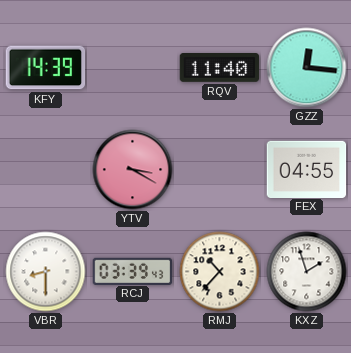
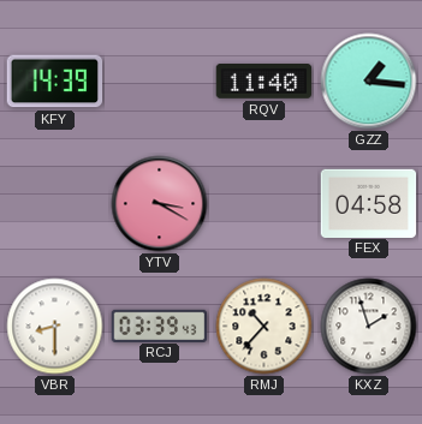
GZZ: 12:16 -> 1:16 (369, 82)
FEX: 04:55 -> 04:58 (369, 203)
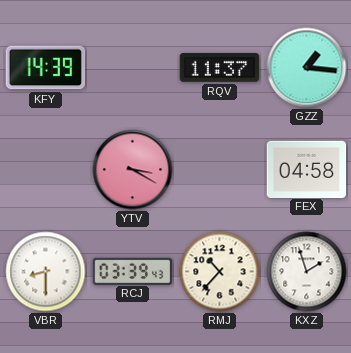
RQV: 11:40 -> 11:37 (220, 68)
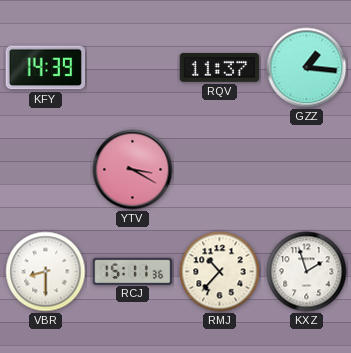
FEX: 04:58 -> none (307, 169)
RCJ: 03:39 -> 15:11 (133, 271)
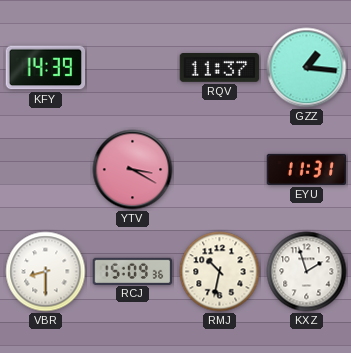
EYU: none -> 11:31 (307, 169)
RCJ: 15:11 -> 15:09 (133, 271)
RMJ: 10:37 -> 10:32 (220, 272)
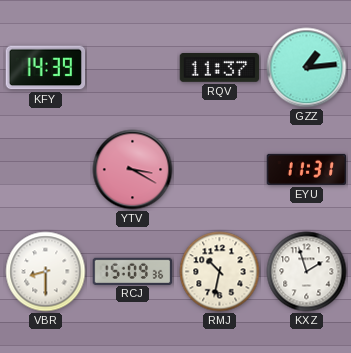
GZZ: 1:16 -> 1:14 (307, 68)
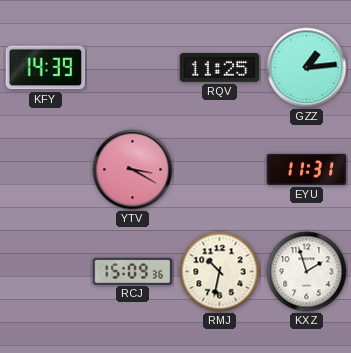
RQV: 11:37 -> 11:25 (220, 68)
VBR: 8:30 -> none (46, 272)
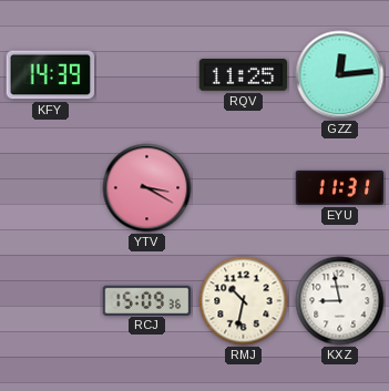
GZZ: 1:14 -> 12:14 (340, 75)
KXZ: 1:57 -> 8:58 (340, 301)
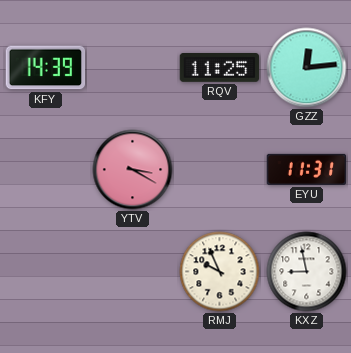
RCJ: 15:09 -> none (147, 300)
RMJ: 10:32 -> 9:56 (220, 272)
